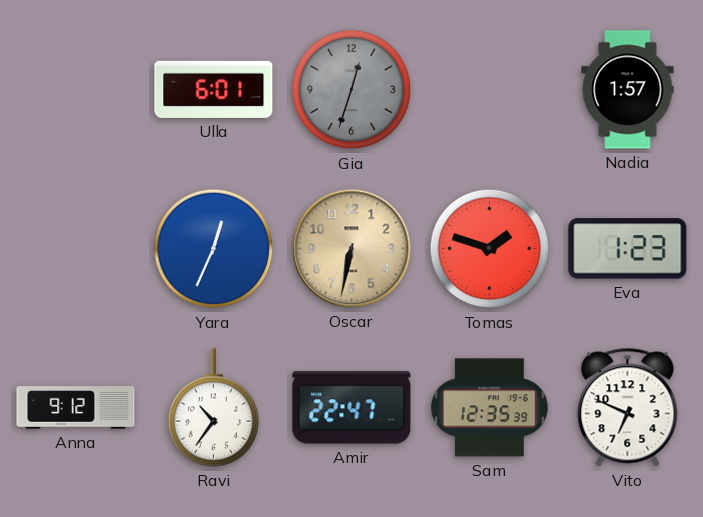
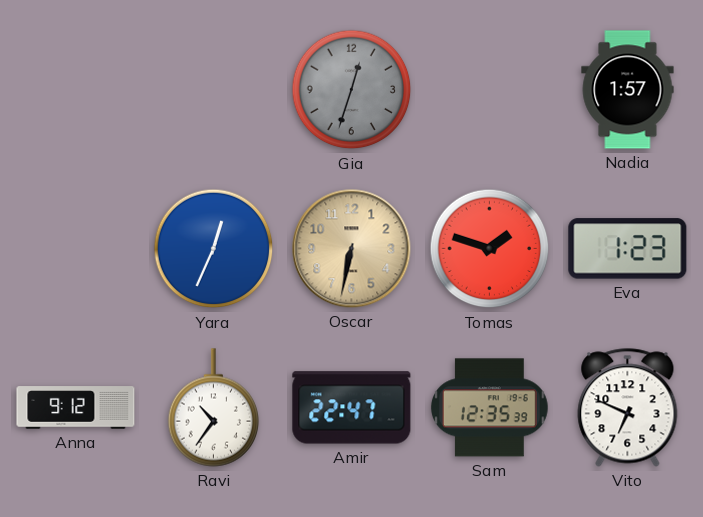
Ulla: 6:01 -> none (214, 89)
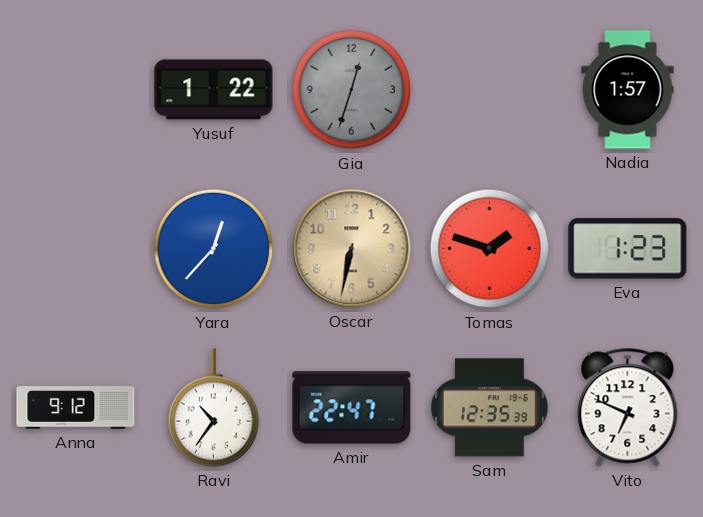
Yusuf: none -> 1:22 (214, 90)
Yara: 12:34 -> 12:37 (214, 249)
